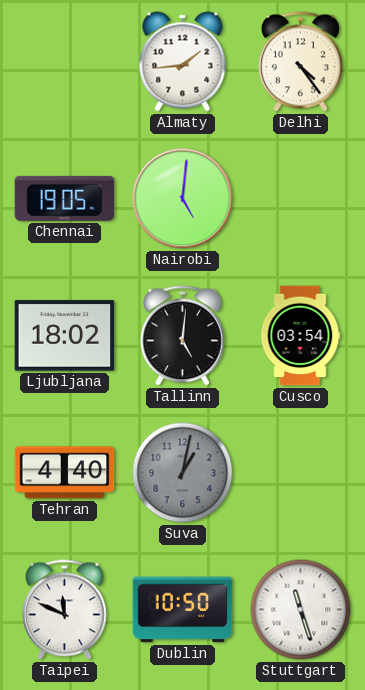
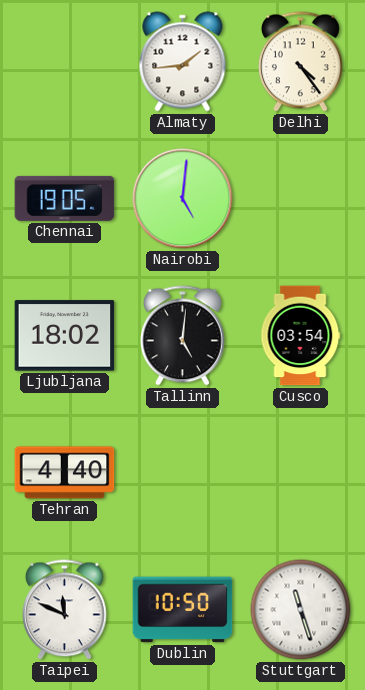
Suva: 1:02 -> none (183, 473)
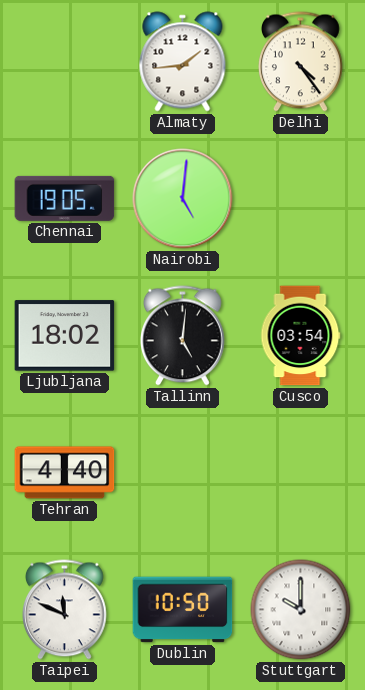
Stuttgart: 11:27 -> 10:00 (301, 610)
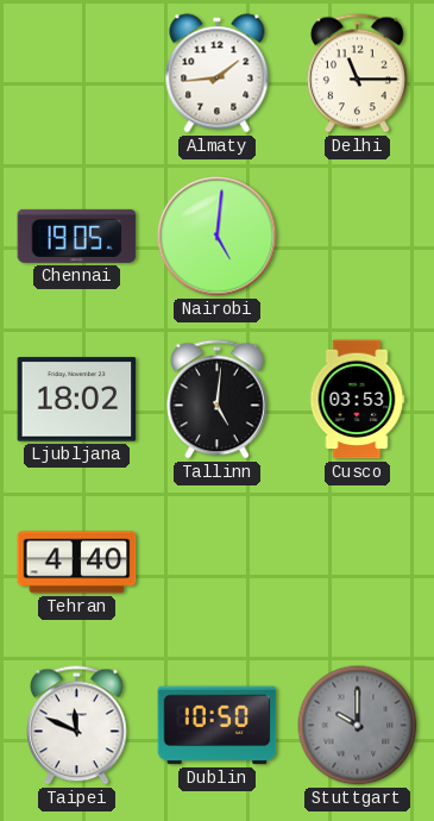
Delhi: 4:24 -> 11:15 (358, 74)
Cusco: 03:54 -> 03:53 (358, 400)
Stuttgart dial: white -> grey (358, 726)
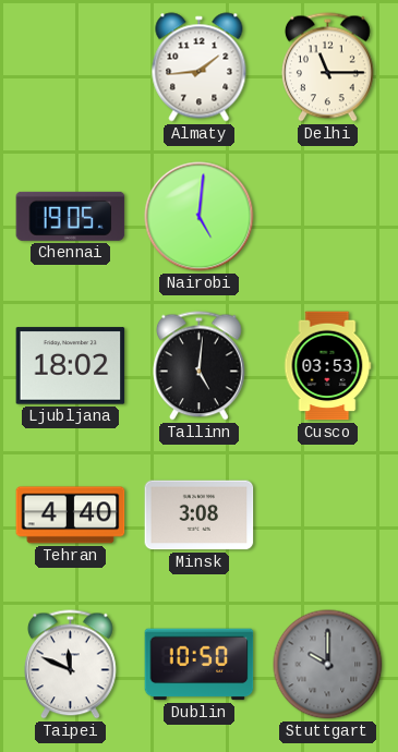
Minsk: none -> 3:08 (200, 516)
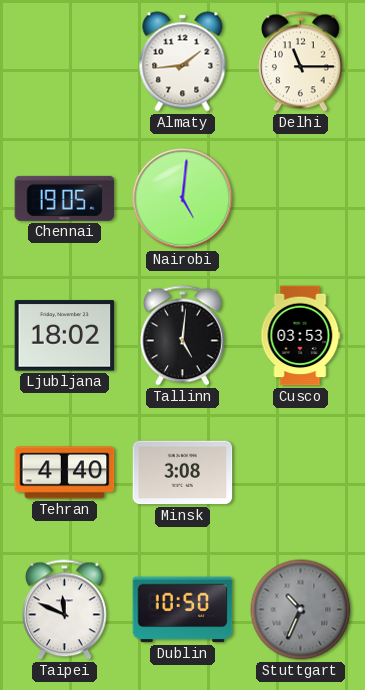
Stuttgart: 10:00 -> 10:34 (301, 610)
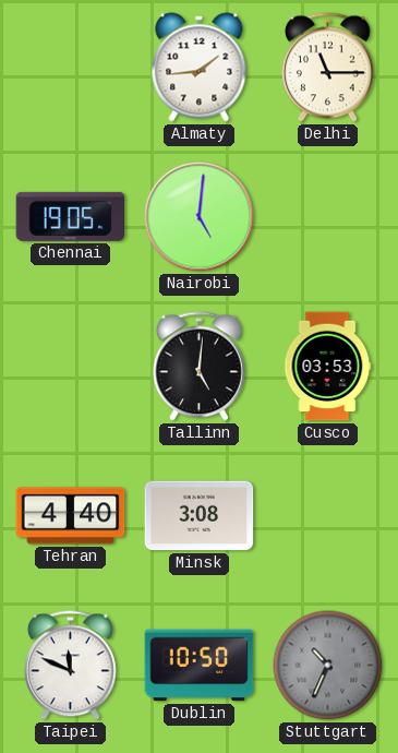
Ljubljana: 18:02 -> none (65, 336)
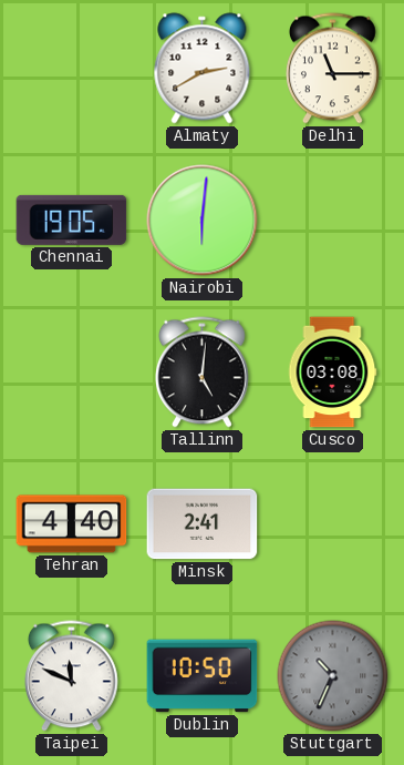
Almaty: 1:44 -> 2:40 (203, 69)
Nairobi: 5:01 -> 6:01 (203, 221)
Cusco: 03:53 -> 03:08 (333, 373)
Minsk: 3:08 -> 2:41 (203, 524)
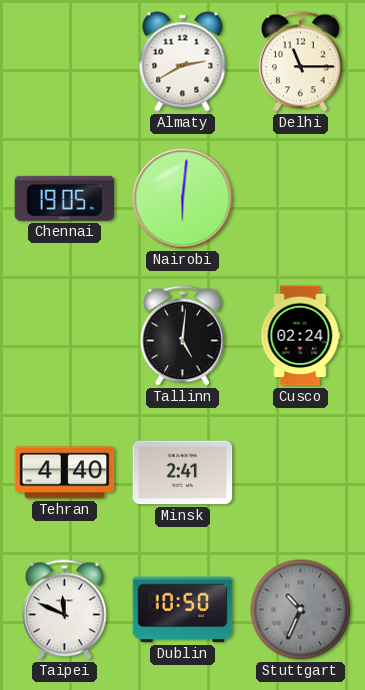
Cusco: 03:08 -> 02:24 (301, 336)
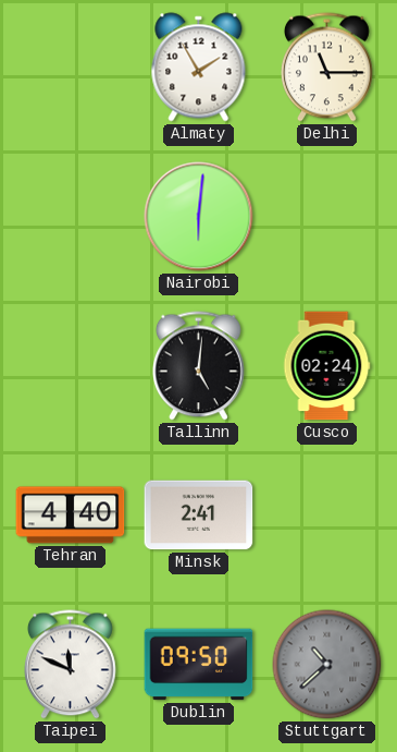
Almaty: 2:40 -> 1:55 (199, 68)
Chennai: 19:05 -> none (65, 198)
Dublin: 10:50 -> 09:50 (199, 665)
Stuttgart: 10:34 -> 10:38 (327, 665)
